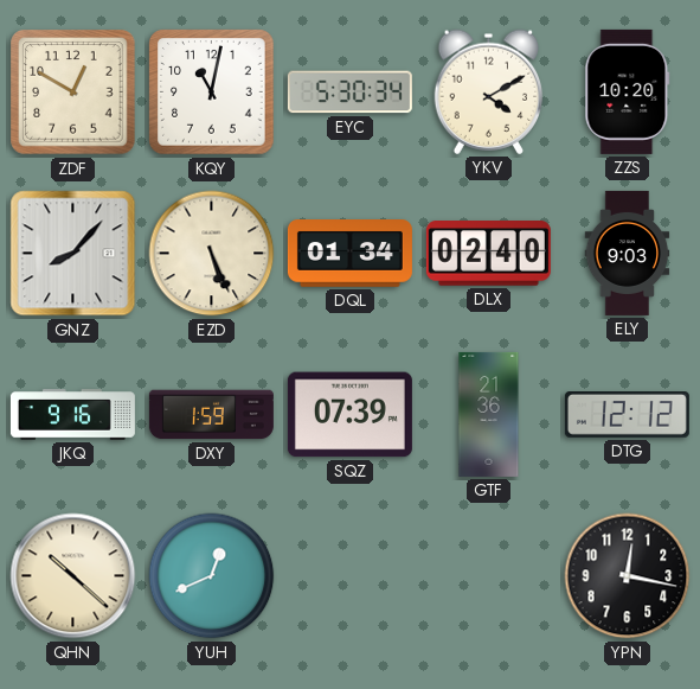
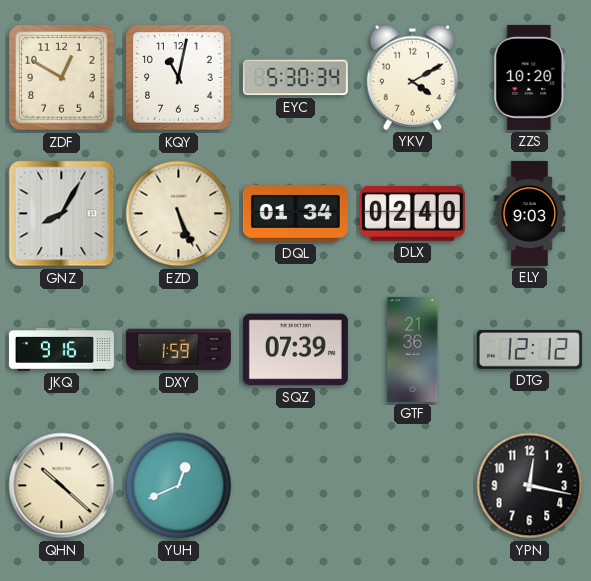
GNZ: 8:07 -> 8:05 (62, 214)
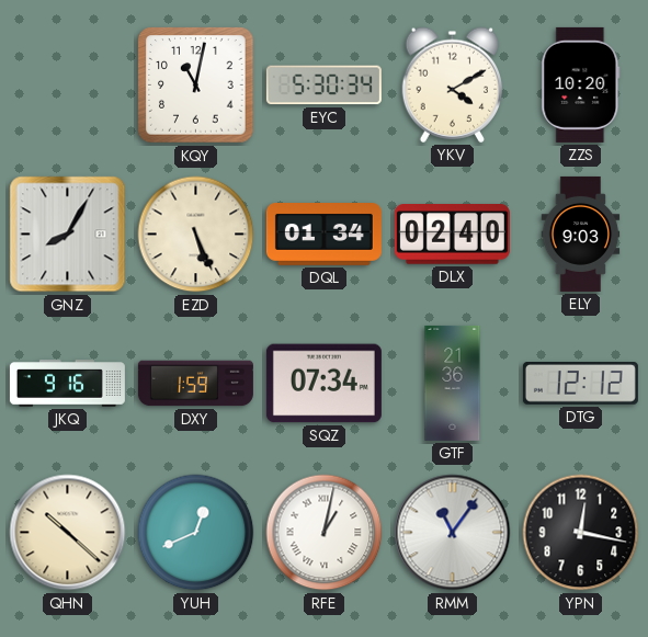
ZDF: 12:50 -> none (62, 78)
SQZ: 07:39 -> 07:34 (323, 384)
RFE: none -> 1:02 (325, 533)
RMM: none -> 11:06 (453, 533)
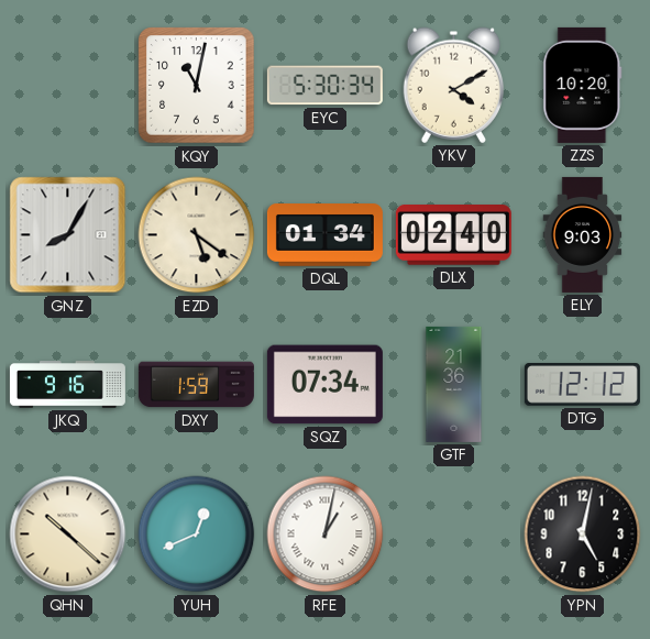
EZD: 5:26 -> 5:21 (197, 235)
RMM: 11:06 -> none (453, 533)
YPN: 12:17 -> 5:02 (583, 535)
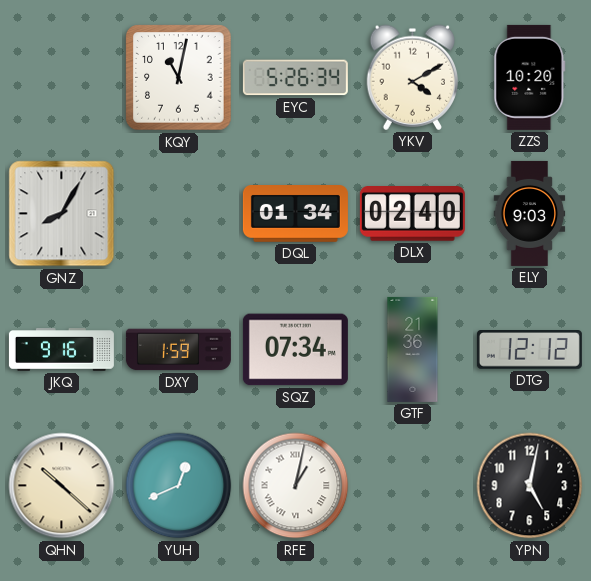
EYC: 5:30 -> 5:26 (295, 78)
EZD: 5:21 -> none (197, 235)
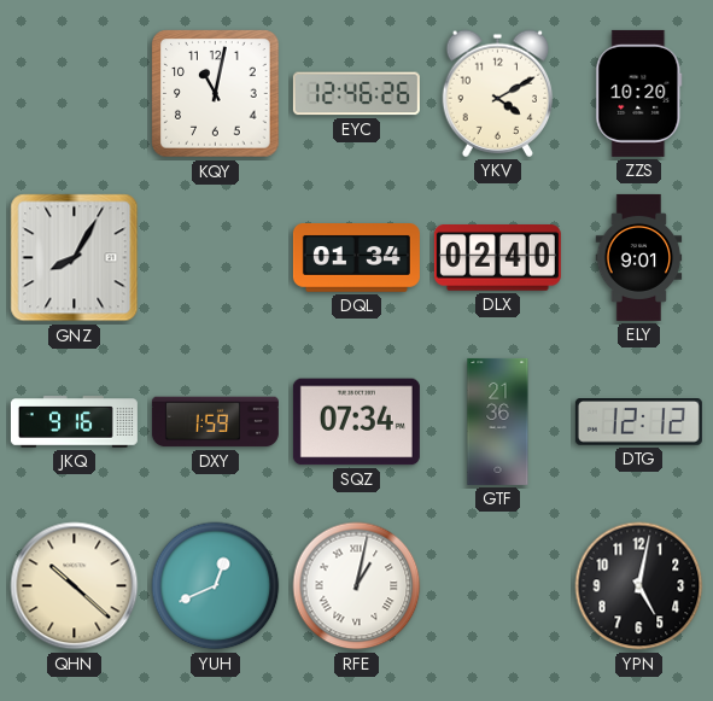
EYC: 5:26 -> 12:46 (356, 94)
ELY: 9:03 -> 9:01 (639, 257)
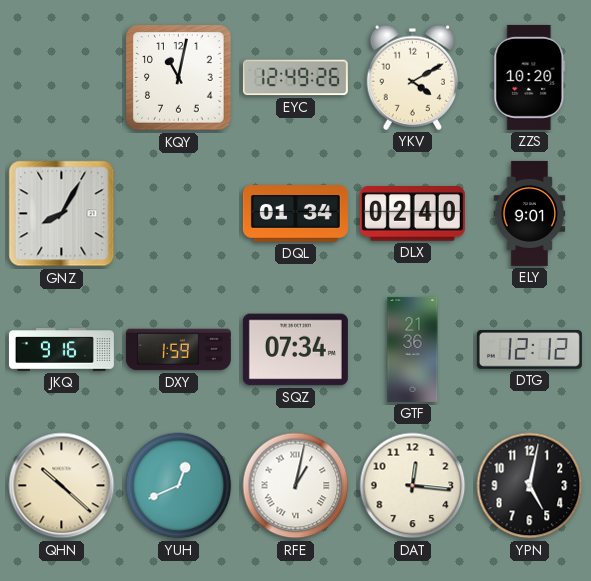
EYC: 12:46 -> 12:49 (295, 78)
DAT: none -> 12:16 (413, 486)
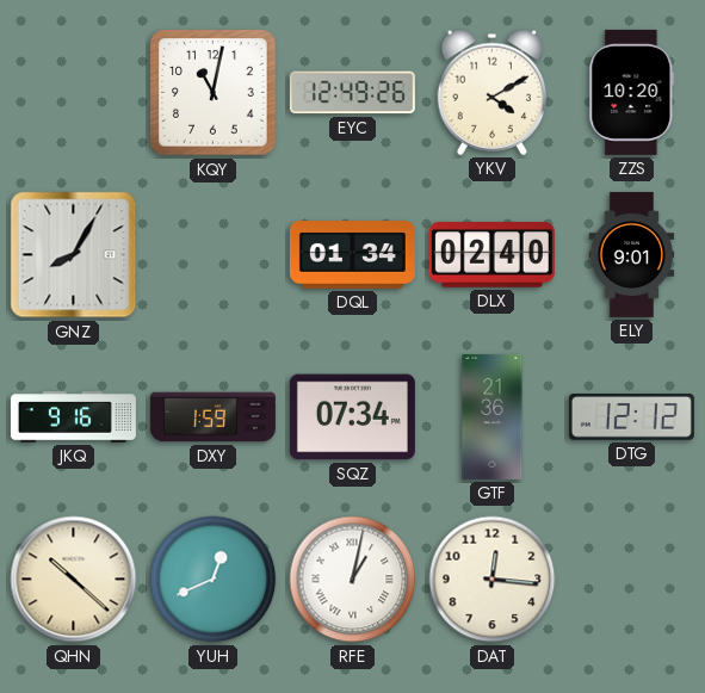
YPN: 5:02 -> none (530, 486)
